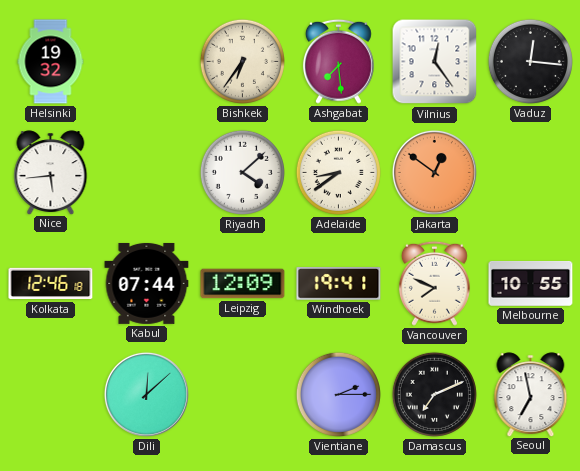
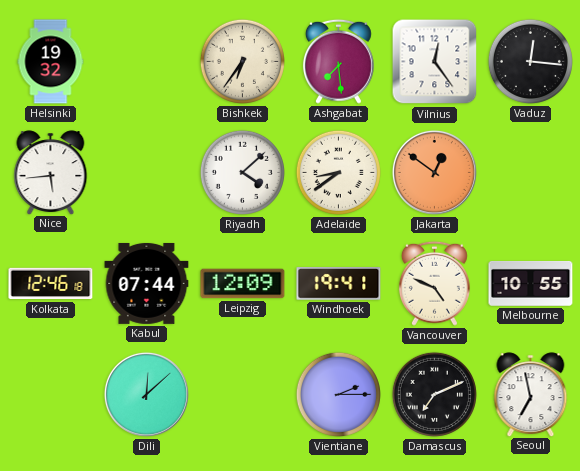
Vancouver: 7:49 -> 4:49 (434, 283)
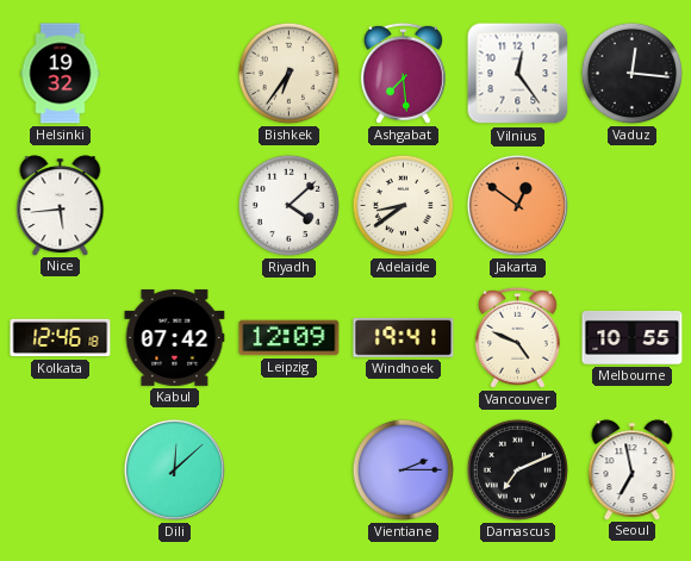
Kabul: 07:44 -> 07:42 (175, 337)
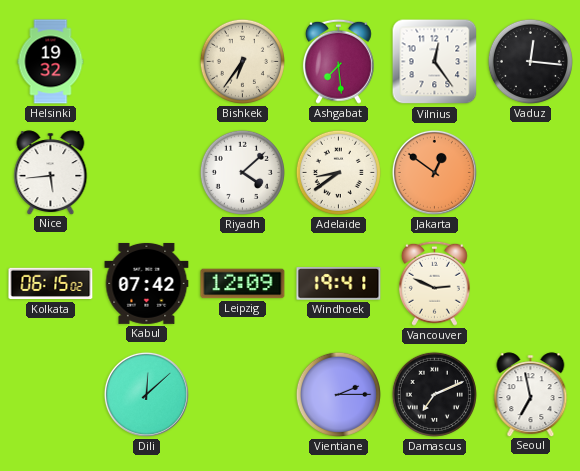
Kolkata: 12:46 -> 06:15 (51, 284)
Vancouver: 4:49 -> 2:49 (434, 283)
Melbourne: 10:55 -> none (633, 337)
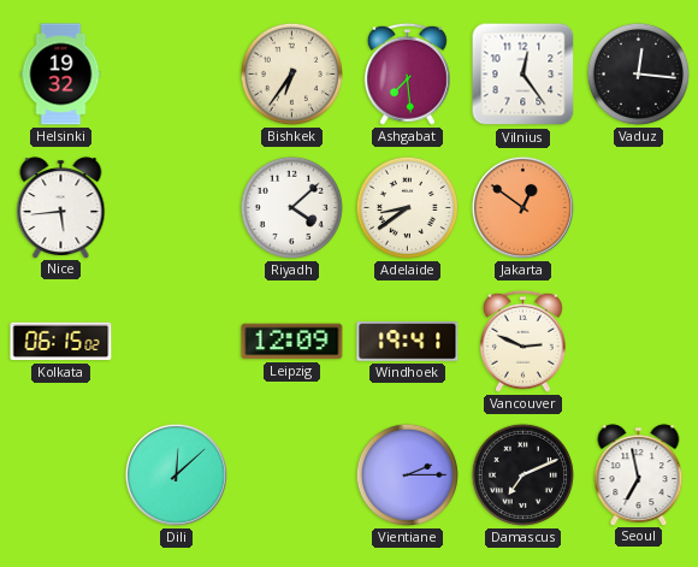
Kabul: 07:42 -> none (147, 283)
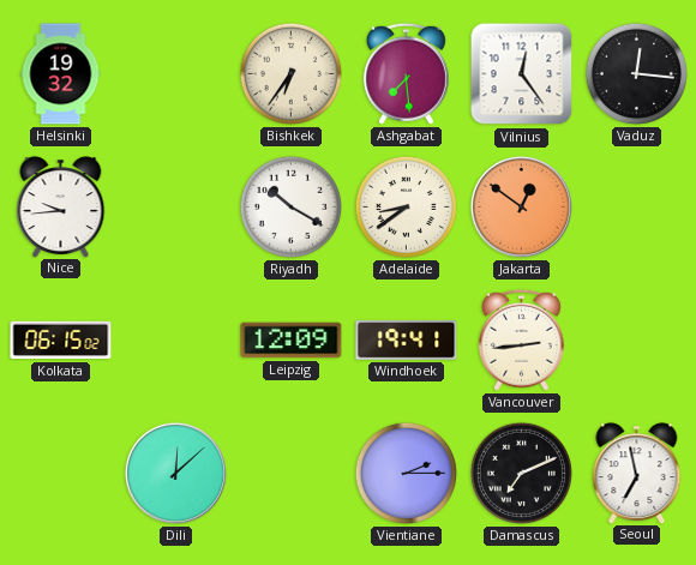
Nice: 5:44 -> 9:44 (61, 206)
Riyadh: 4:08 -> 10:20 (290, 206)
Vancouver: 2:49 -> 2:44 (521, 339)
